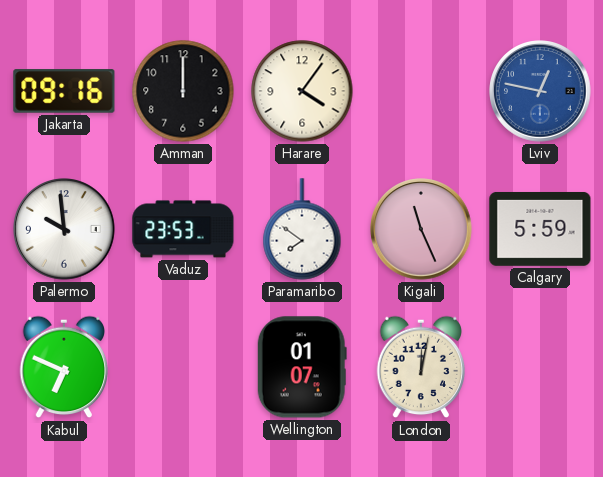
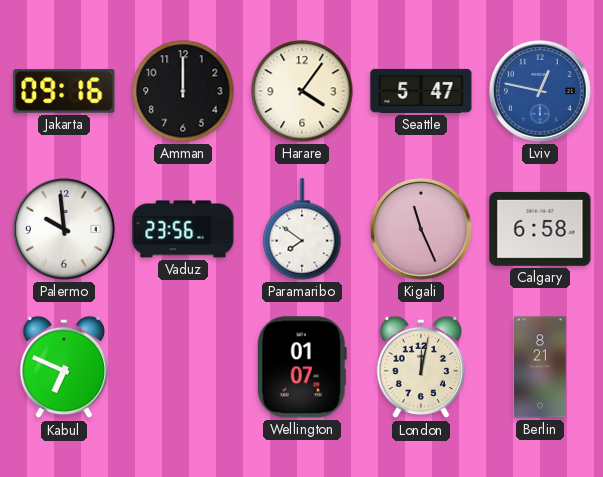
Seattle: none -> 5:47 (421, 91)
Vaduz: 23:53 -> 23:56 (183, 229)
Calgary: 5:59 -> 6:58 (540, 229)
Berlin: none -> 8:21 (540, 367)
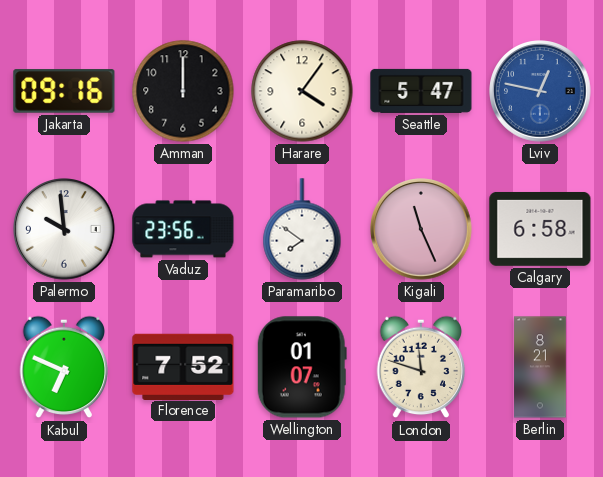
Florence: none -> 7:52 (183, 366)
London: 12:02 -> 11:48 (421, 367)
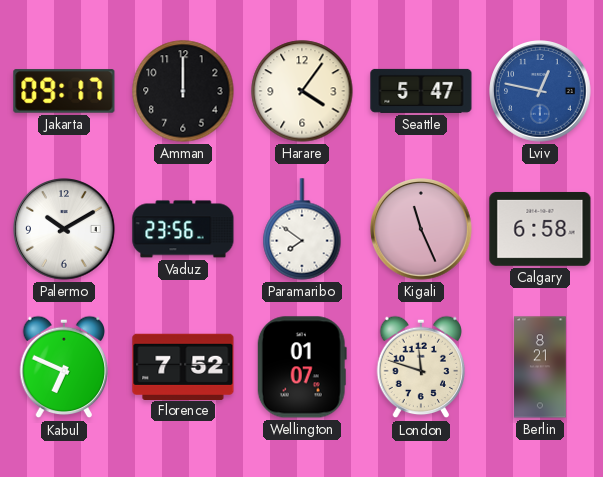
Jakarta: 09:16 -> 09:17 (64, 91)
Palermo: 9:59 -> 10:10 (64, 229)
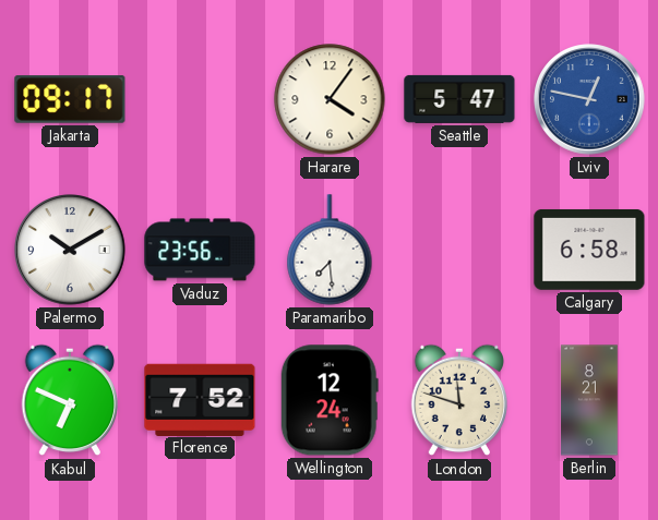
Amman: 12:00 -> none (183, 91)
Paramaribo: 7:51 -> 7:29 (330, 250)
Kigali: 11:26 -> none (421, 229)
Wellington: 01:07 -> 12:24 (330, 400)
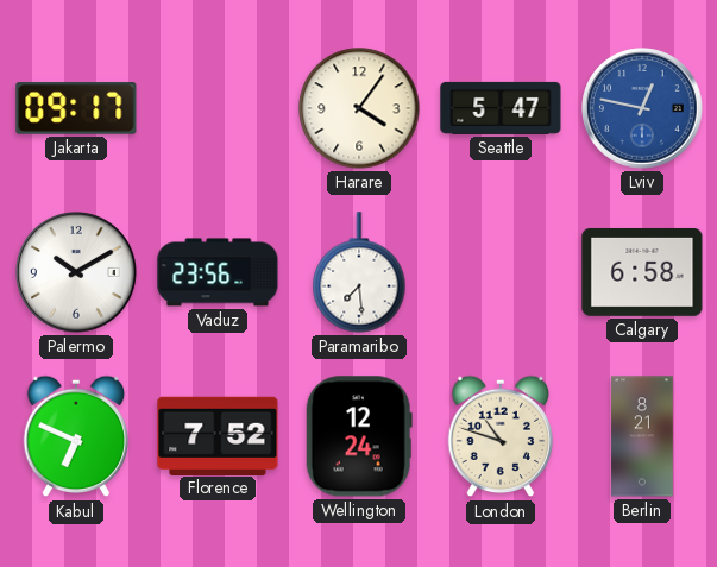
London: 11:48 -> 10:48 (501, 436)
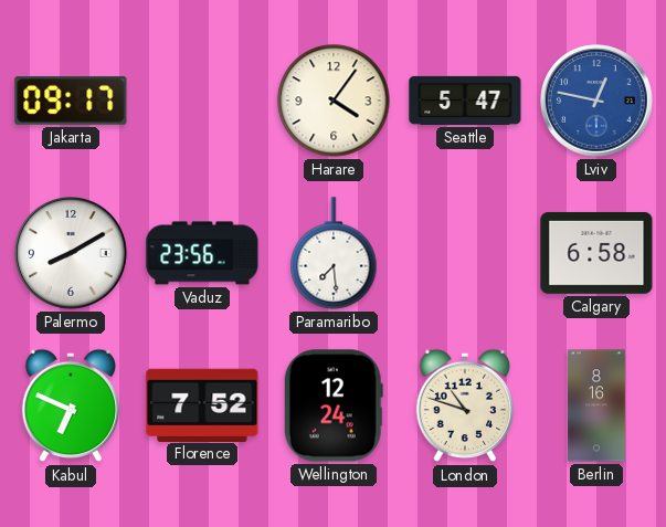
Palermo: 10:10 -> 8:10 (71, 253)
Berlin: 8:21 -> 8:16 (596, 405)
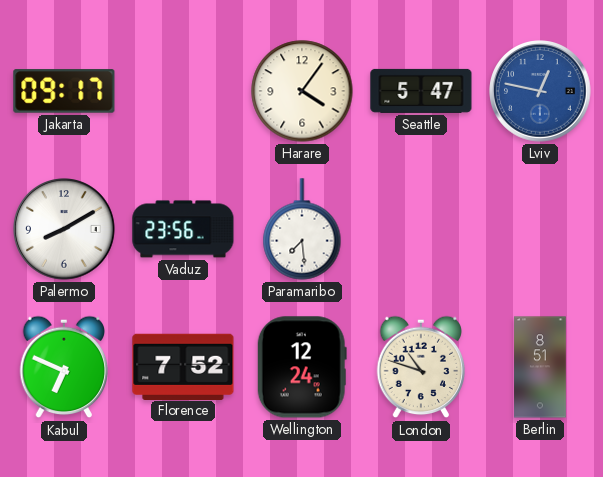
Calgary: 6:58 -> none (596, 253)
Berlin: 8:16 -> 8:51 (540, 367)
